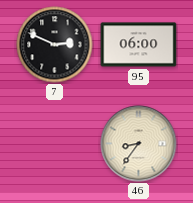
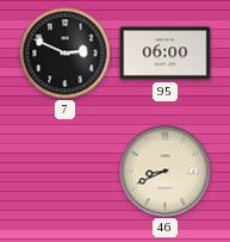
46: 8:36 -> 8:41 (166, 172)
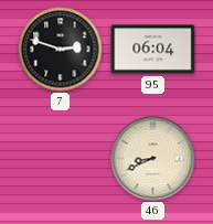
7: 2:49 -> 2:48 (61, 50)
95: 06:00 -> 06:04 (153, 50)
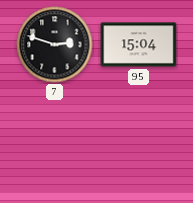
95: 06:04 -> 15:04 (139, 45)
46: 8:41 -> none (153, 159)
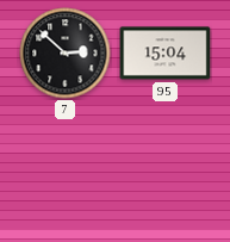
7: 2:48 -> 2:52 (66, 54)
